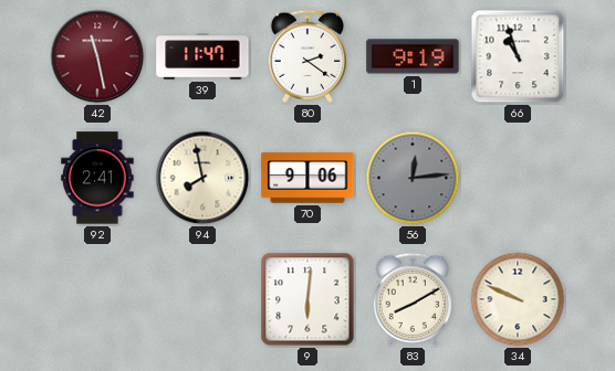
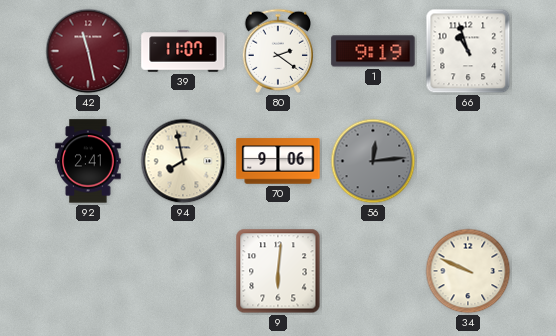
39: 11:47 -> 11:07 (183, 51)
83: 8:10 -> none (411, 299)
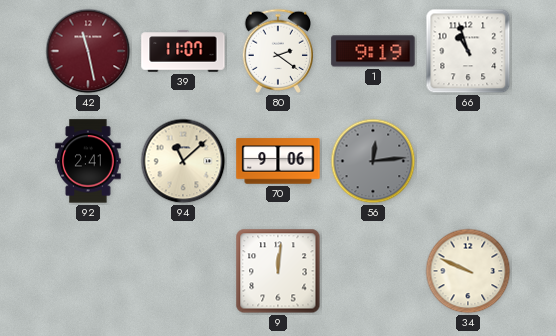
94: 7:58 -> 11:08 (183, 161)
9: 6:01 -> 12:01 (278, 271)
